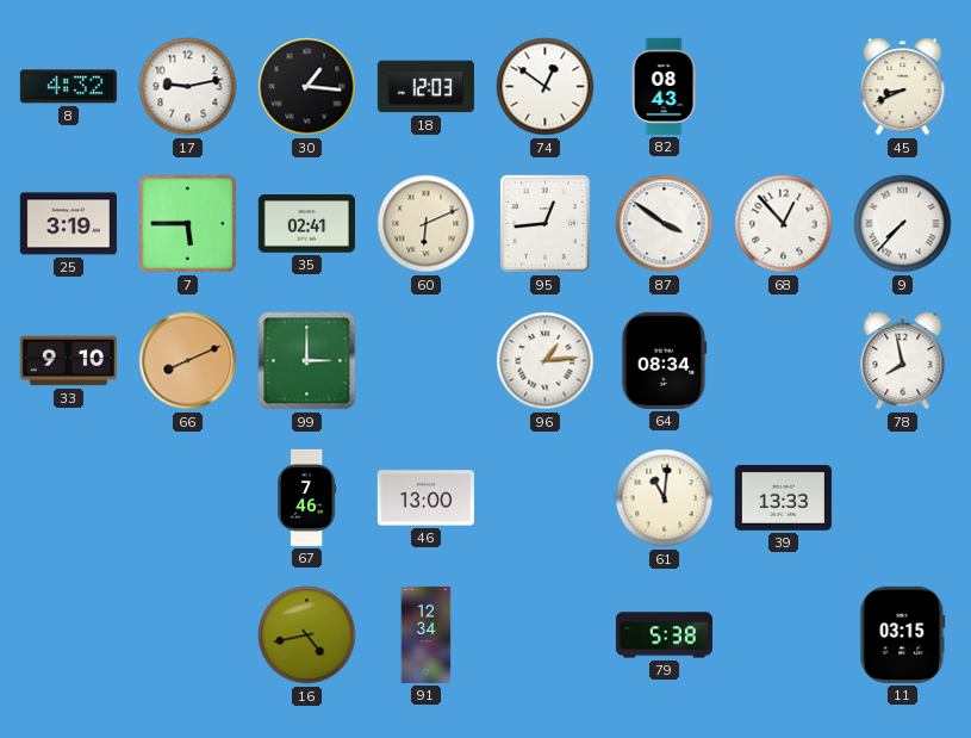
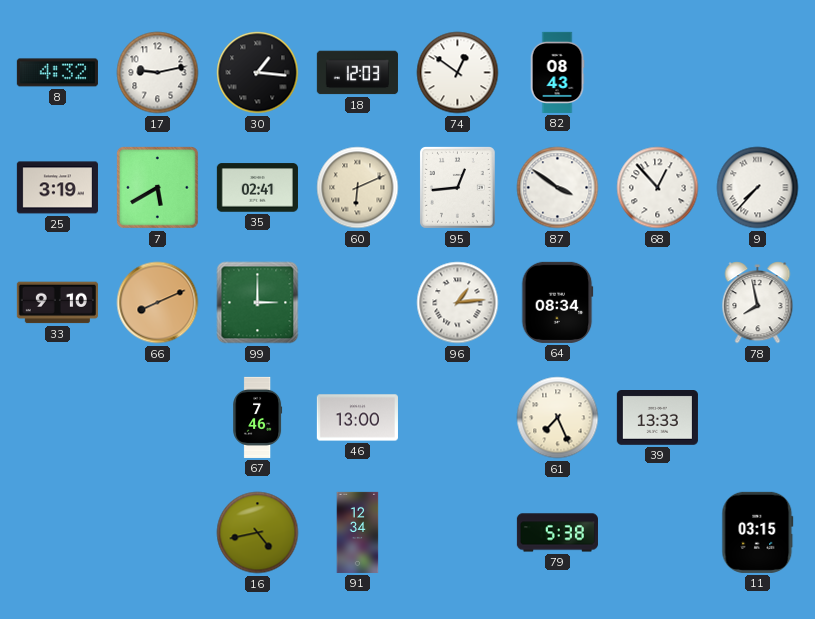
45: 8:41 -> none (903, 87)
7: 5:45 -> 5:40 (158, 188)
61: 11:01 -> 7:26 (558, 418)
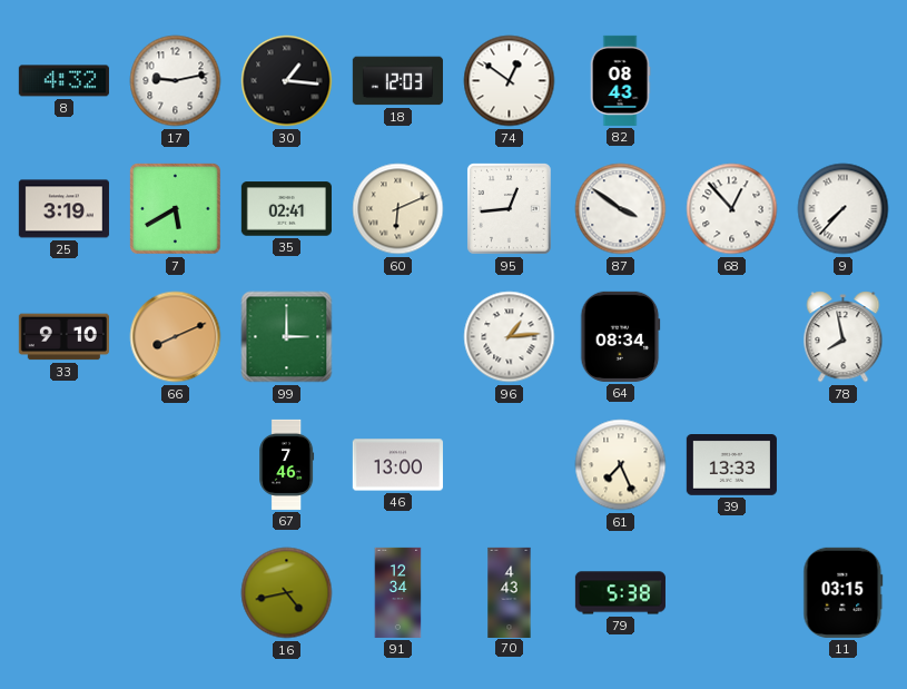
70: none -> 4:43 (510, 592)
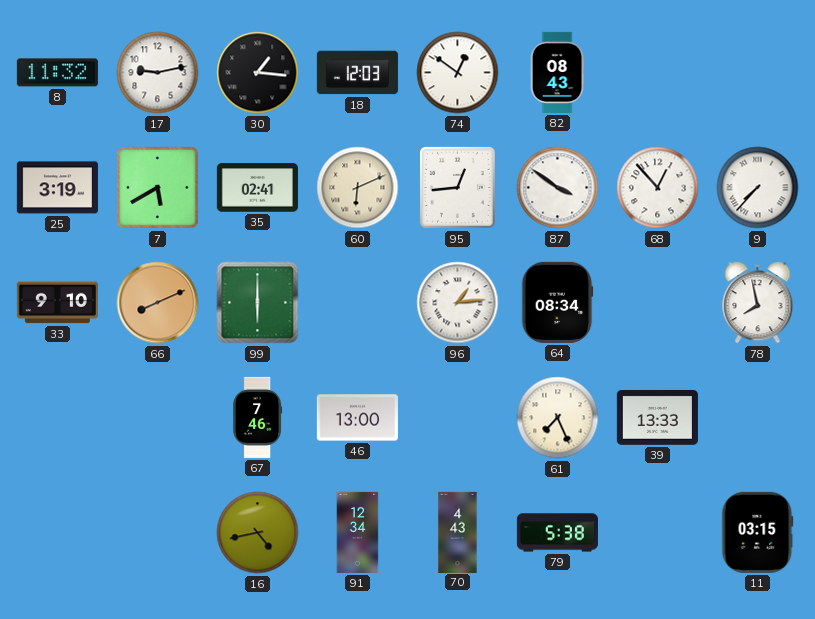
8: 4:32 -> 11:32 (57, 73)
99: 3:00 -> 6:00 (258, 303)
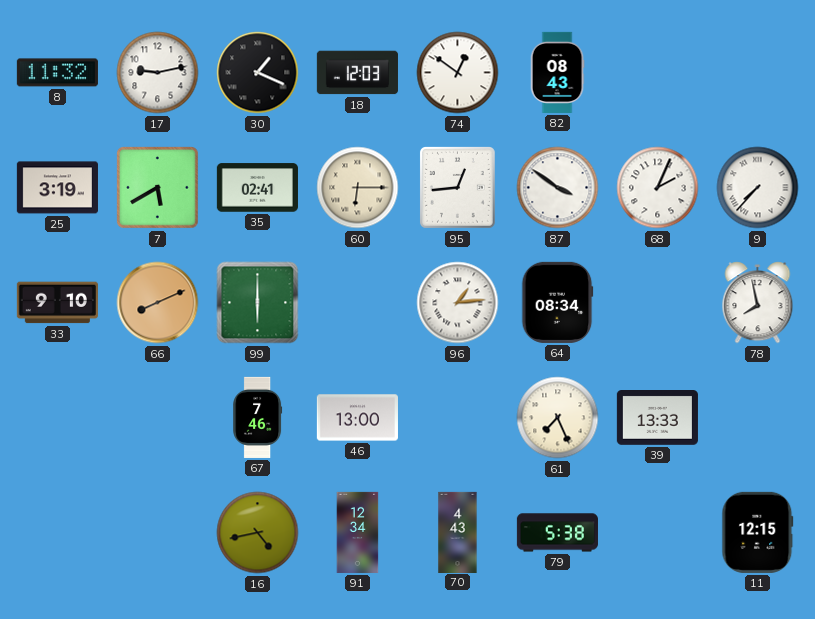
30: 1:16 -> 1:19 (258, 73)
60: 6:11 -> 6:15 (358, 188)
68: 12:53 -> 2:04 (658, 188)
11: 03:15 -> 12:15 (758, 532)
